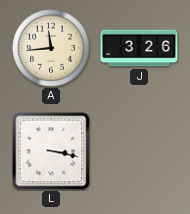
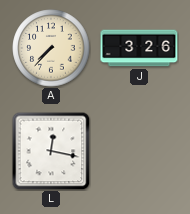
A: 11:44 -> 7:37 (51, 48)
L: 3:17 -> 12:17 (51, 151)
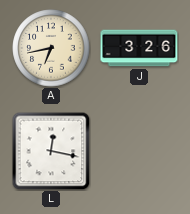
A: 7:37 -> 6:43 (51, 48)
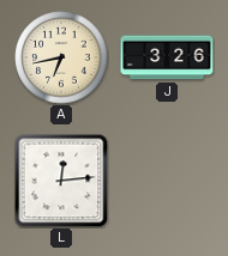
L: 12:17 -> 12:14 (61, 181)
